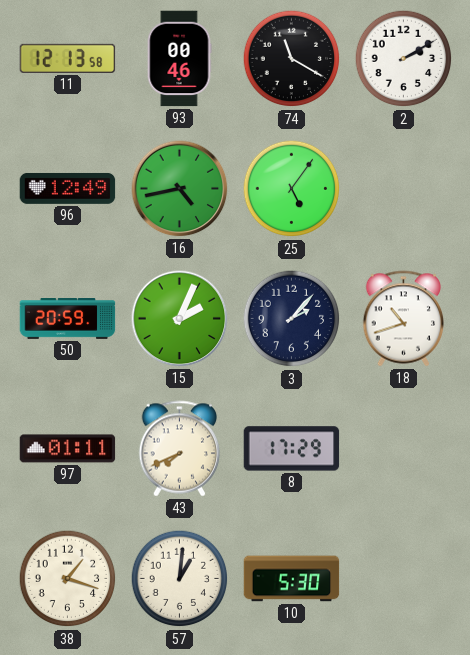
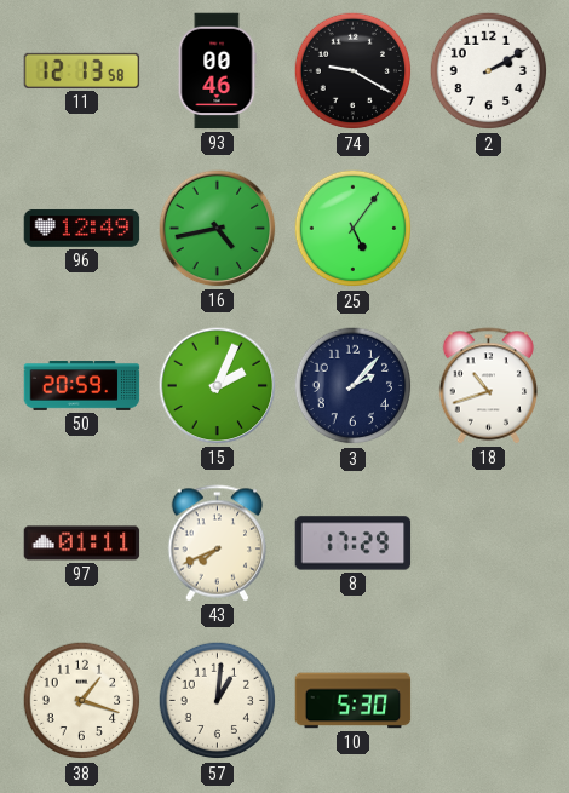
74: 11:20 -> 9:20 (354, 71)
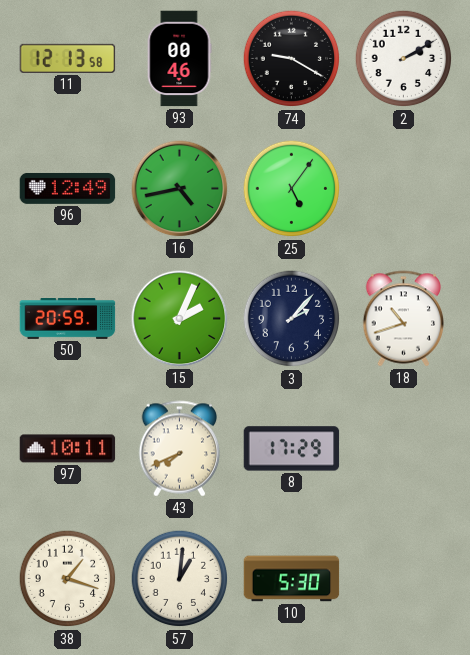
97: 01:11 -> 10:11 (68, 449)
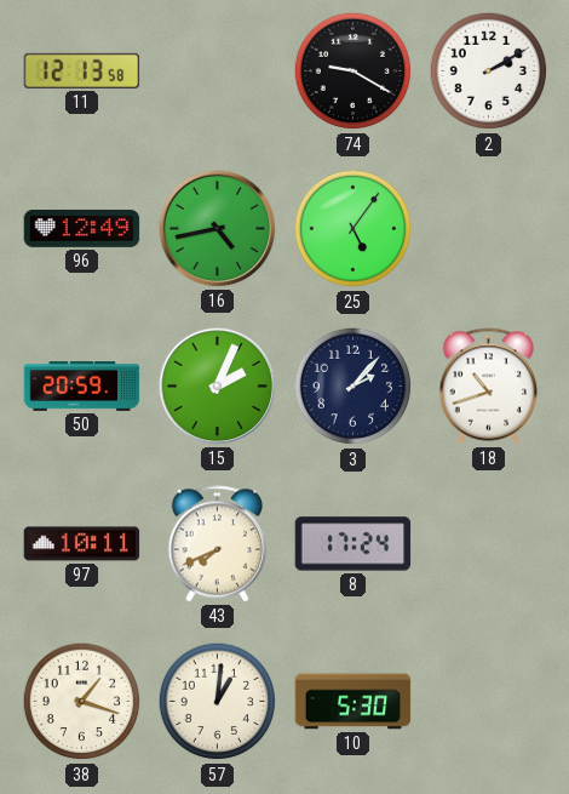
93: 00:46 -> none (179, 59)
8: 17:29 -> 17:24 (354, 544)
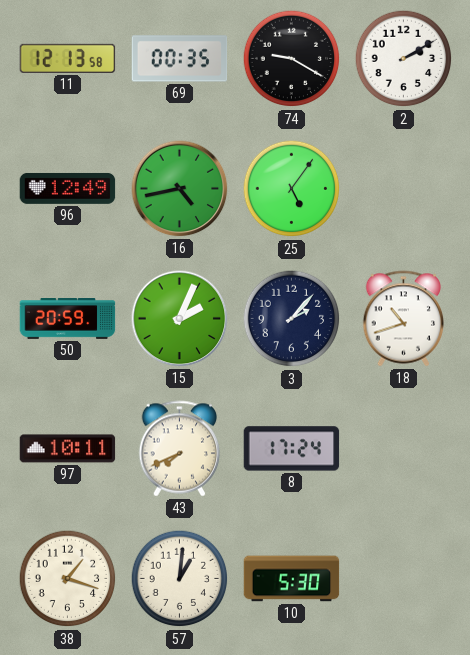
69: none -> 00:35 (180, 59)
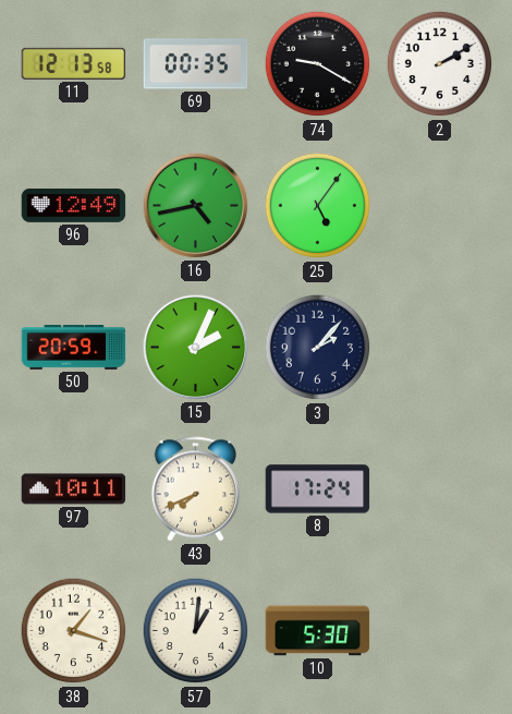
18: 10:42 -> none (404, 319)
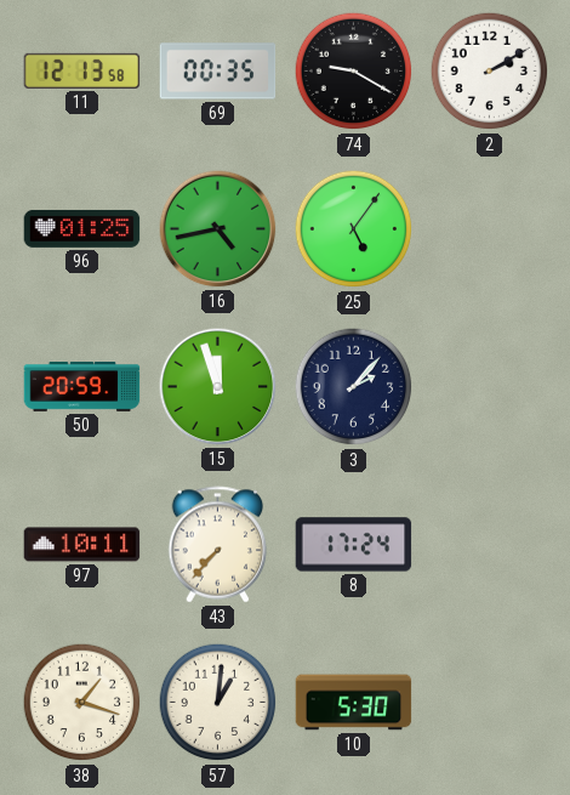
96: 12:49 -> 01:25 (82, 228)
15: 2:04 -> 11:57 (218, 387)
43: 7:41 -> 7:37 (218, 545)
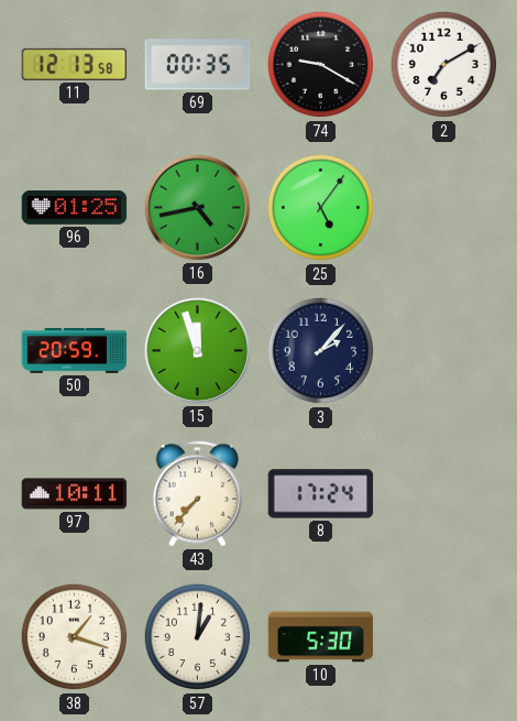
2: 2:10 -> 7:10 (444, 65)
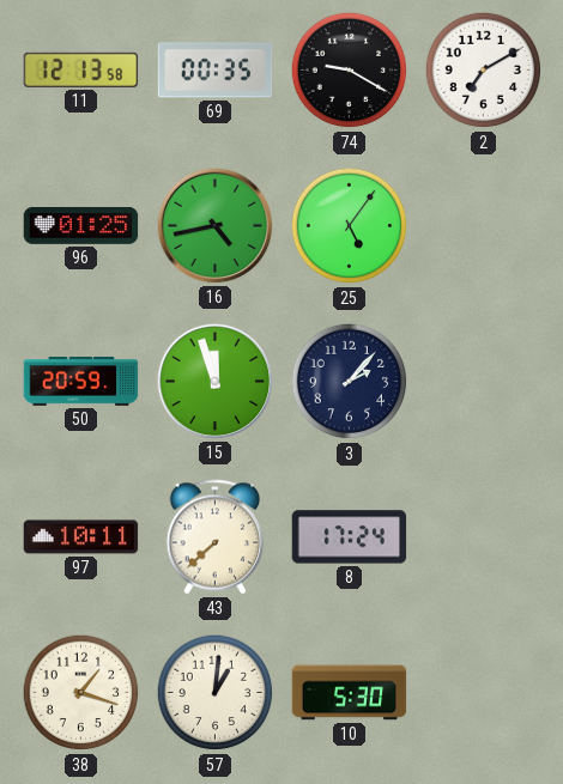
43: 7:37 -> 7:38 (216, 537)
